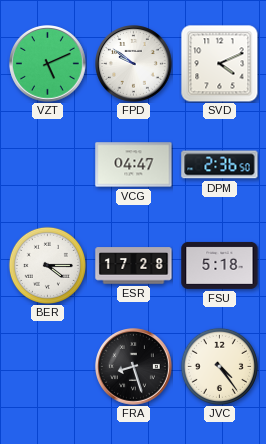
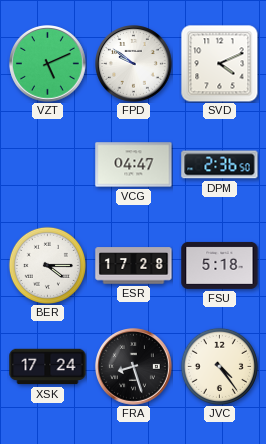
XSK: none -> 17:24 (48, 367)
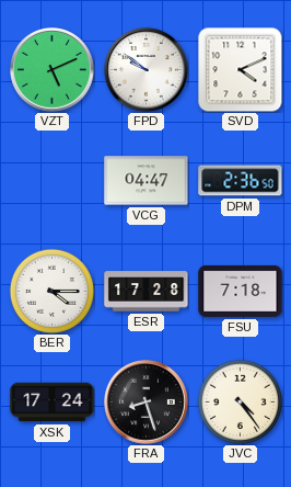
FSU: 5:18 -> 7:18 (241, 291)
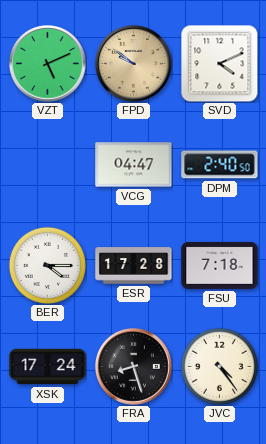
FPD dial: white -> champagne (134, 64)
DPM: 2:36 -> 2:40 (220, 165)
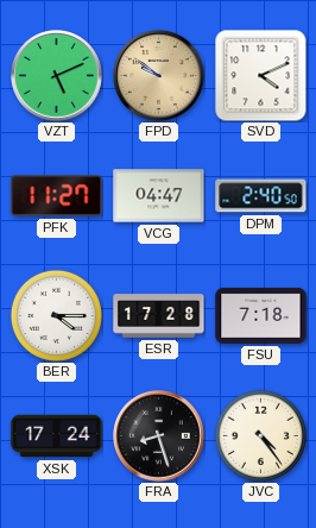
PFK: none -> 11:27 (57, 196)
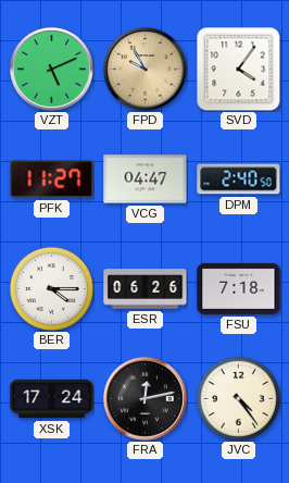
FPD: 9:51 -> 9:55 (146, 70)
SVD: 4:11 -> 4:06 (238, 69)
ESR: 17:28 -> 06:26 (146, 289)
FRA: 8:27 -> 12:13 (146, 399)
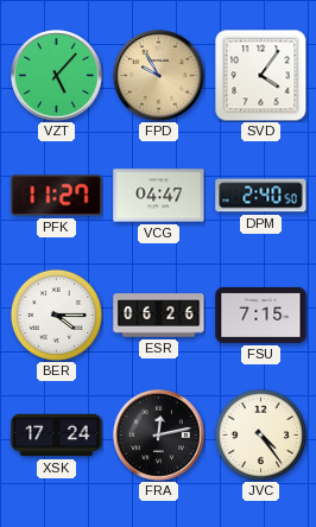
VZT: 5:11 -> 5:07 (57, 76)
FSU: 7:18 -> 7:15 (261, 315)
